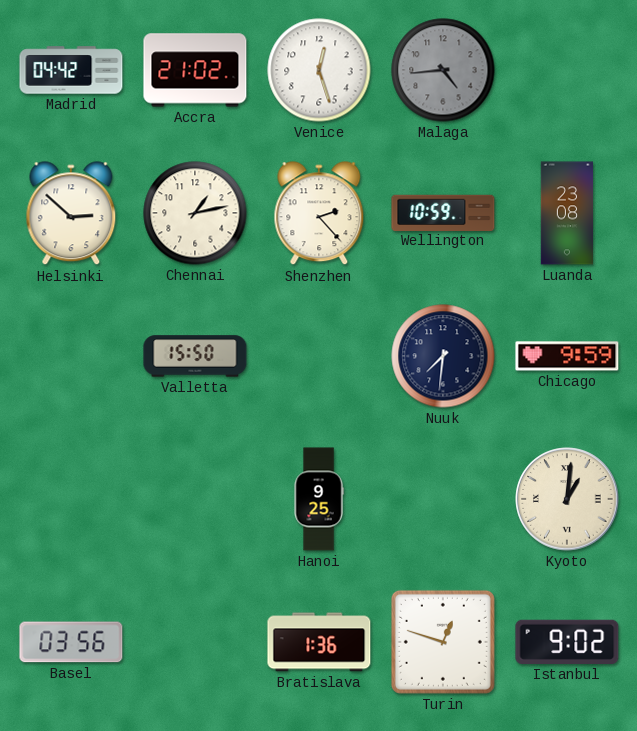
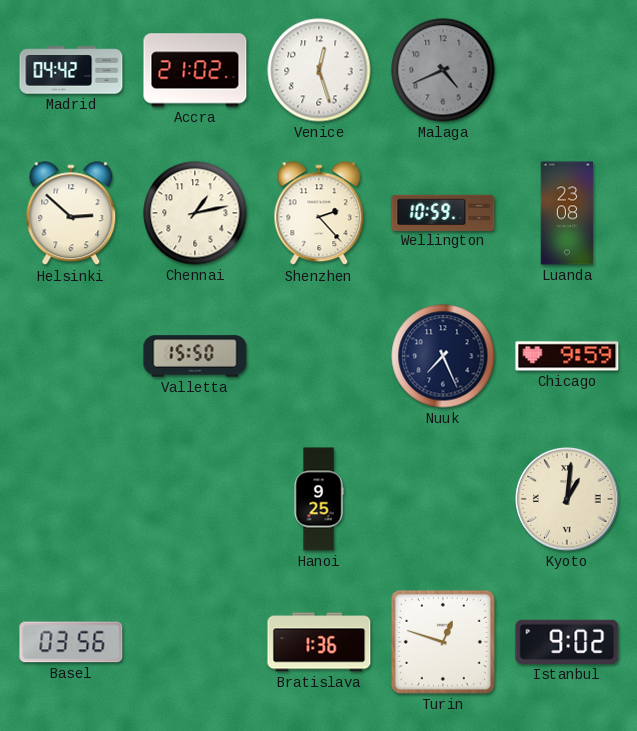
Malaga: 4:44 -> 4:41 (443, 70)
Nuuk: 7:31 -> 7:26 (443, 356)
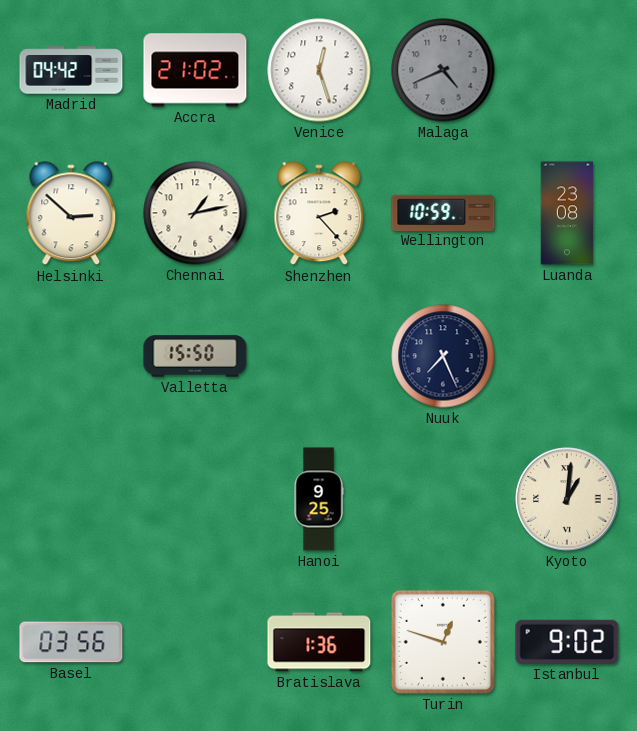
Chicago: 9:59 -> none (567, 356)
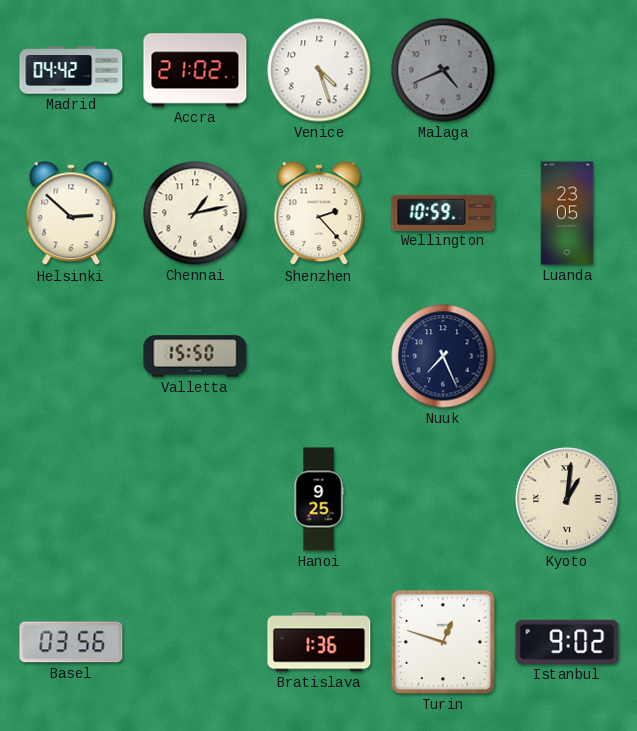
Venice: 12:27 -> 4:27 (319, 70)
Luanda: 23:08 -> 23:05 (567, 213)
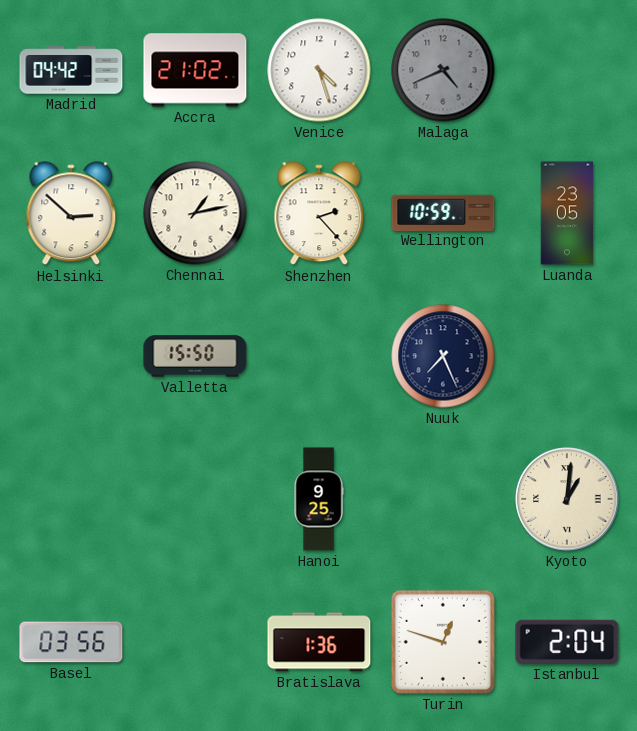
Istanbul: 9:02 -> 2:04 (567, 642)
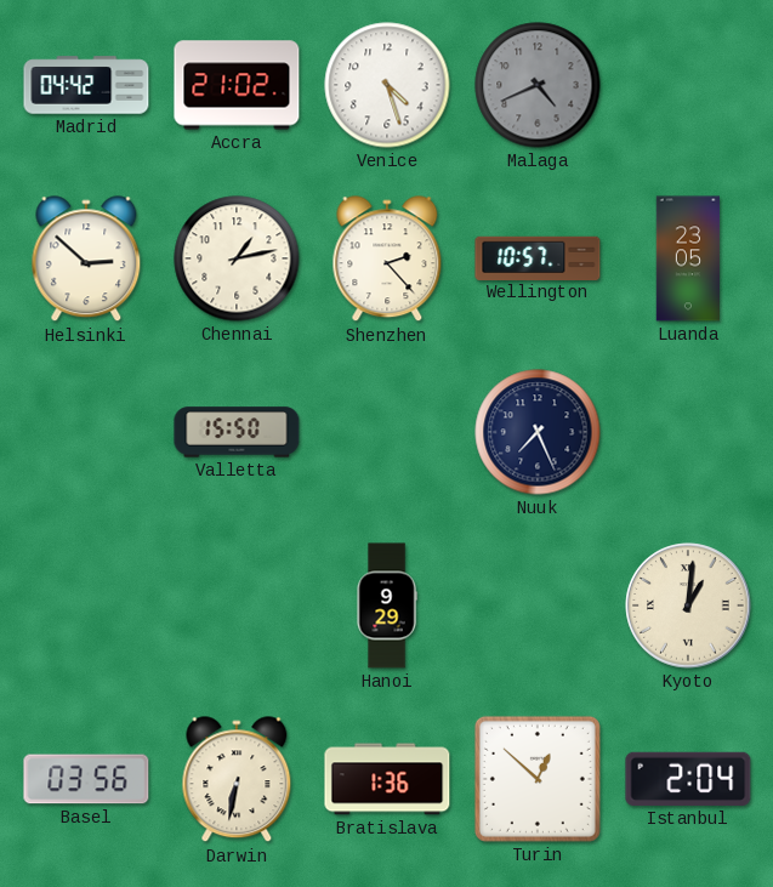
Wellington: 10:59 -> 10:57 (538, 257)
Hanoi: 9:25 -> 9:29 (387, 605)
Darwin: none -> 6:32 (237, 780)
Turin: 12:48 -> 12:52 (538, 779)
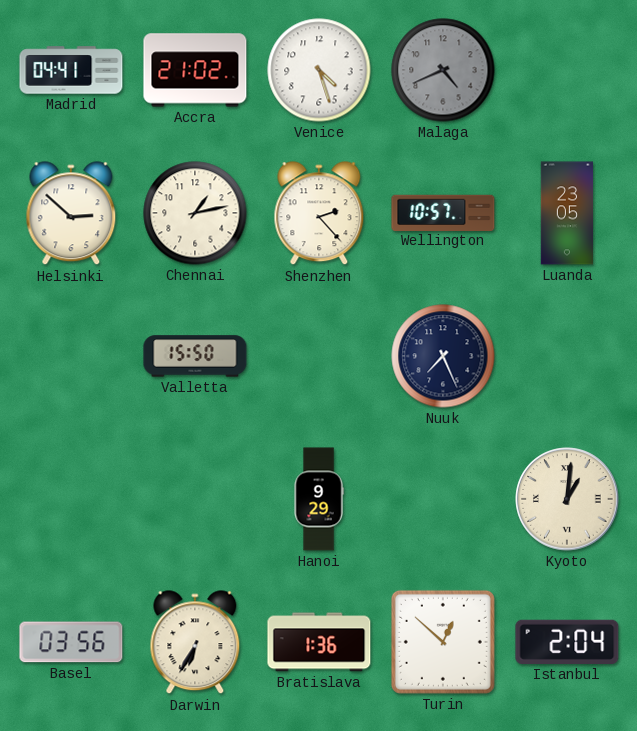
Madrid: 04:42 -> 04:41 (71, 70)
Darwin: 6:32 -> 6:35 (195, 643)
